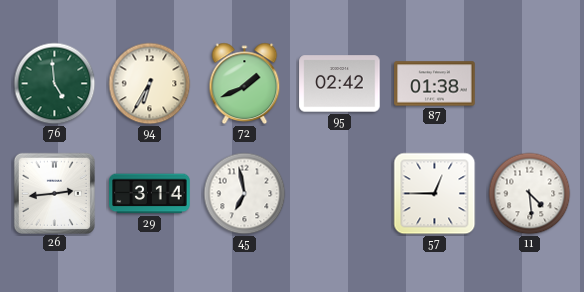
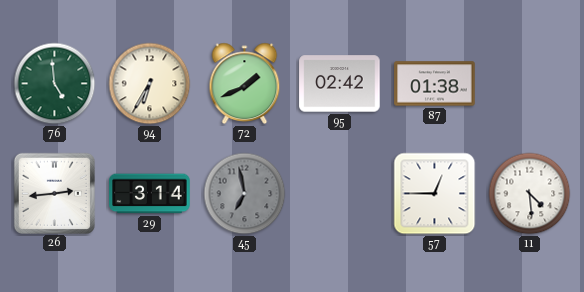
45 dial: white -> grey (245, 194)
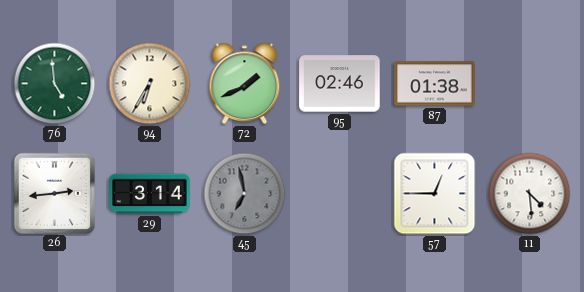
95: 02:42 -> 02:46 (340, 84)
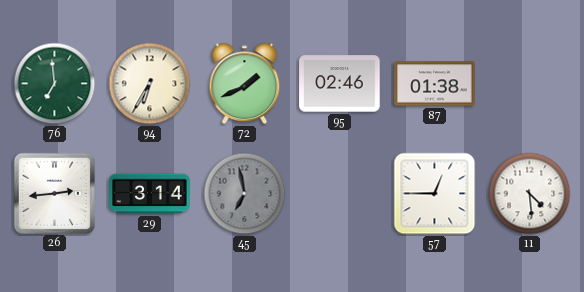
76: 4:59 -> 6:59 (55, 84)
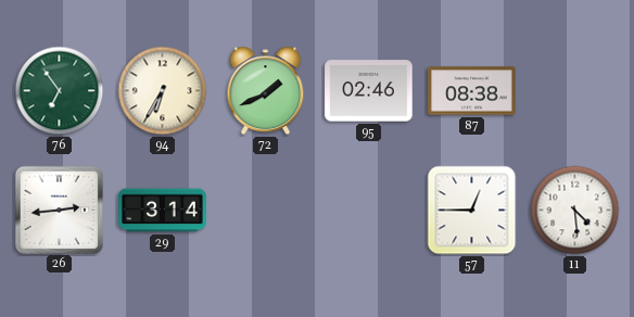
76: 6:59 -> 6:54 (60, 91)
87: 01:38 -> 08:38 (472, 91)
45: 6:58 -> none (245, 194)
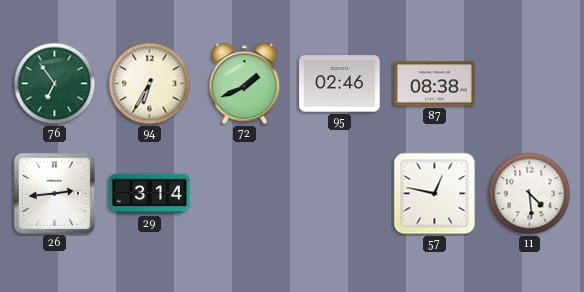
57: 12:45 -> 12:47 (435, 194)
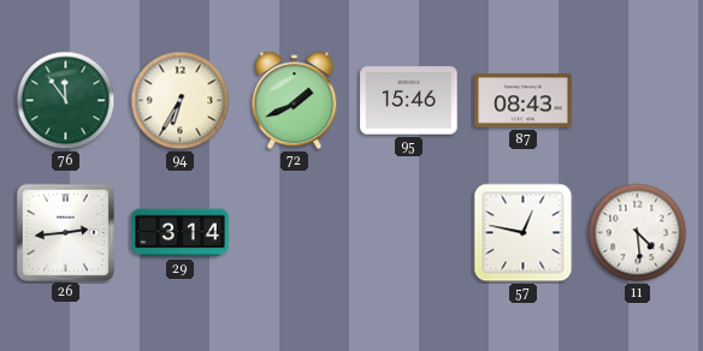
76: 6:54 -> 11:54 (66, 101)
95: 02:46 -> 15:46 (409, 101)
87: 08:38 -> 08:43 (524, 101)
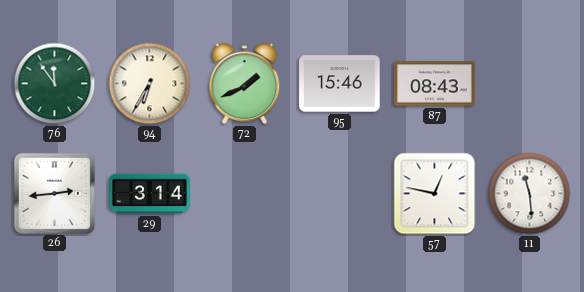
11: 4:29 -> 11:29 (530, 194)
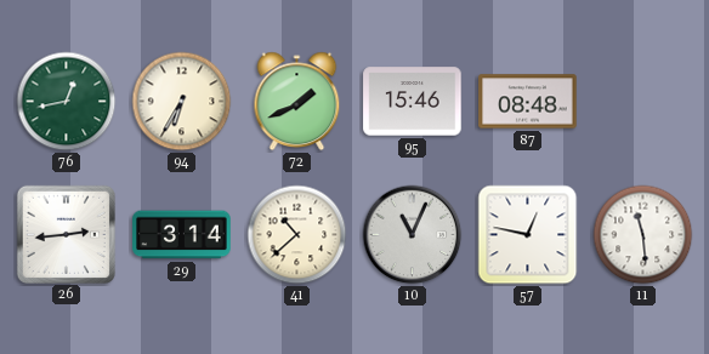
76: 11:54 -> 12:43 (67, 102)
87: 08:43 -> 08:48 (528, 102)
41: none -> 10:38 (297, 235)
10: none -> 11:04 (413, 235)
